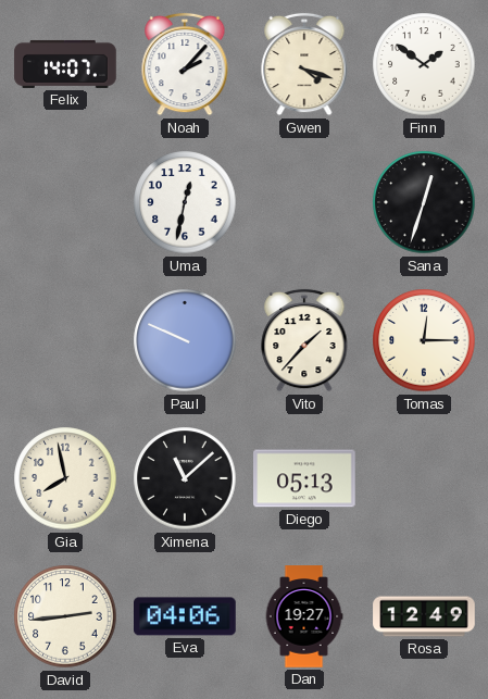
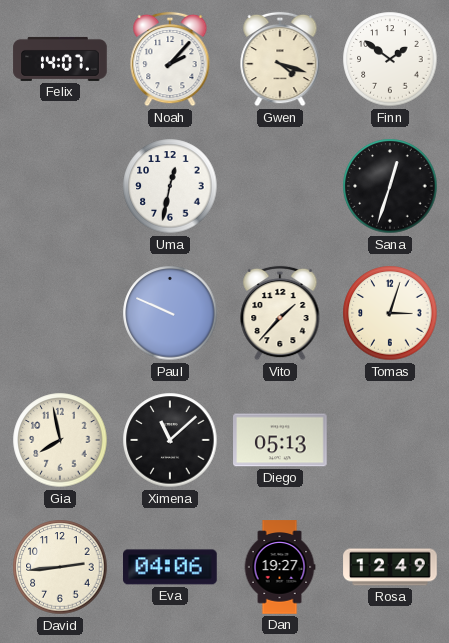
Tomas: 12:15 -> 3:03 (390, 313)
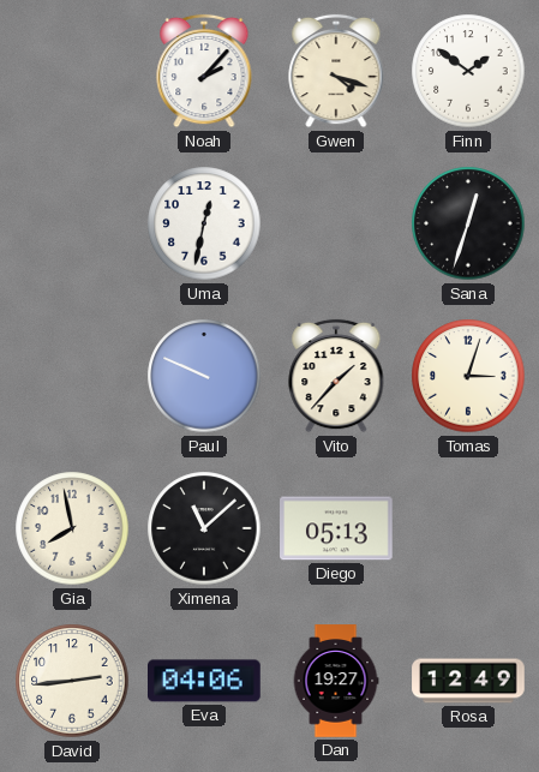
Felix: 14:07 -> none (60, 59)
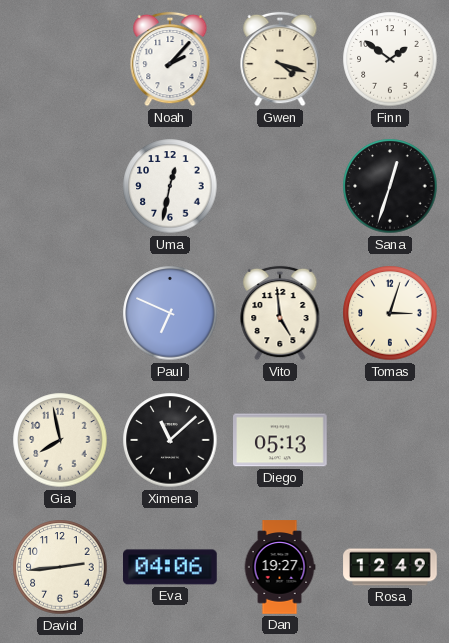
Paul: 9:49 -> 6:49 (170, 313)
Vito: 1:37 -> 4:59 (280, 313)
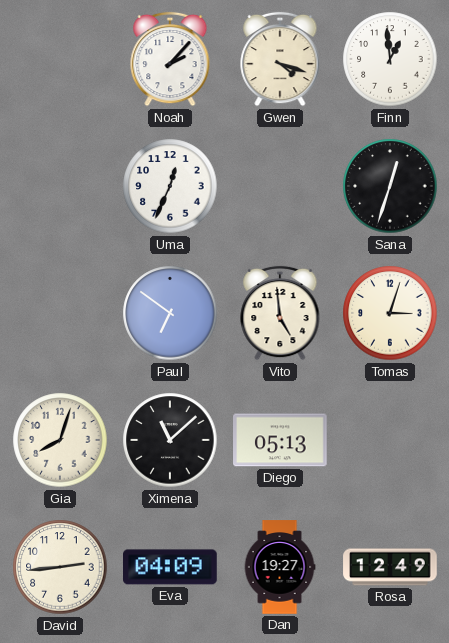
Finn: 1:51 -> 12:59 (390, 59)
Uma: 12:32 -> 12:34 (170, 186)
Paul: 6:49 -> 6:51 (170, 313)
Gia: 7:58 -> 8:03 (60, 440)
Eva: 04:06 -> 04:09 (171, 567)
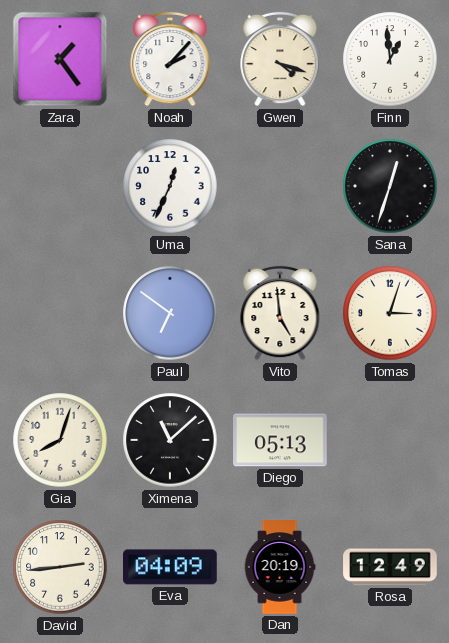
Zara: none -> 1:24 (60, 59)
Dan: 19:27 -> 20:19 (280, 567)
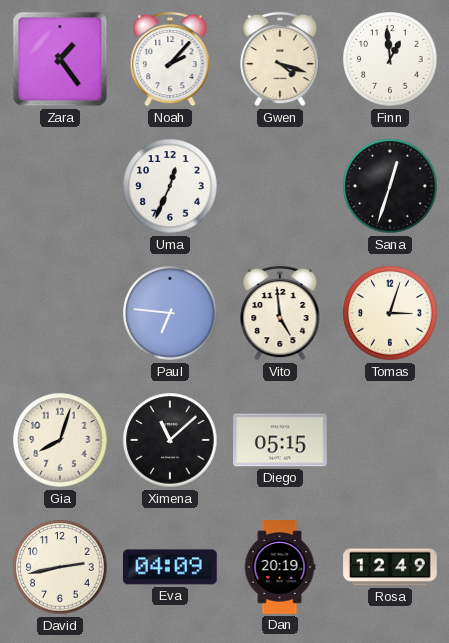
Paul: 6:51 -> 6:46 (170, 313)
Diego: 05:13 -> 05:15 (280, 440)
David: 2:44 -> 2:43 (60, 567)
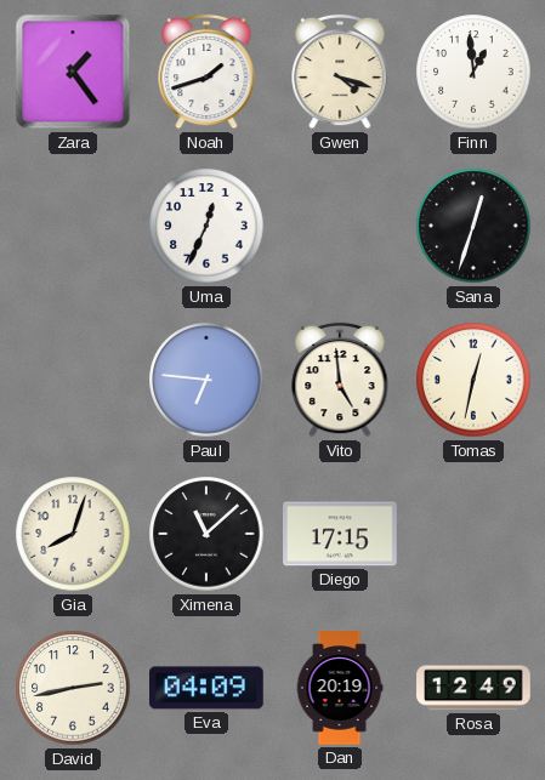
Noah: 2:07 -> 1:42 (206, 72)
Tomas: 3:03 -> 12:32 (473, 380)
Diego: 05:15 -> 17:15 (340, 534)
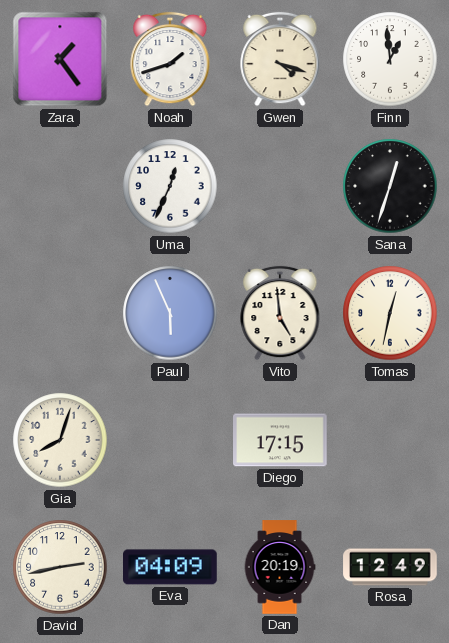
Paul: 6:46 -> 5:56 (170, 313)
Ximena: 11:08 -> none (206, 534)
